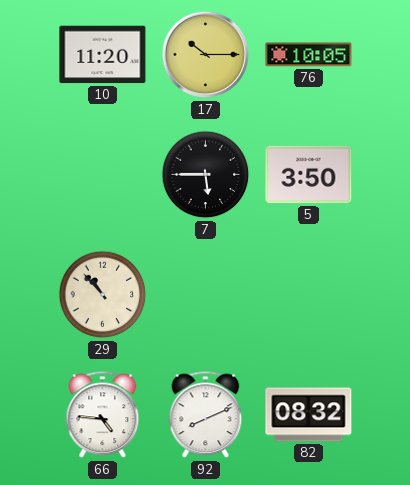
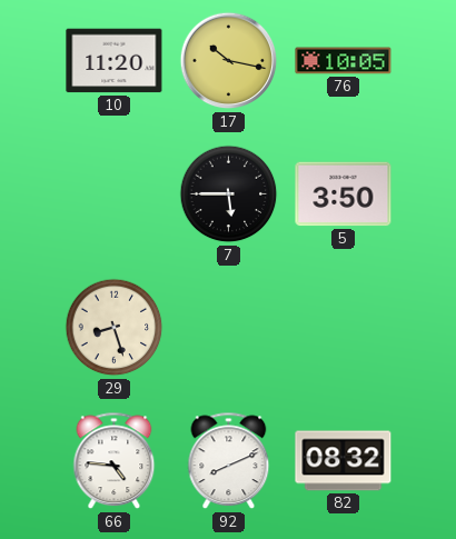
17: 10:15 -> 10:17 (229, 61)
29: 10:53 -> 8:27 (115, 328)
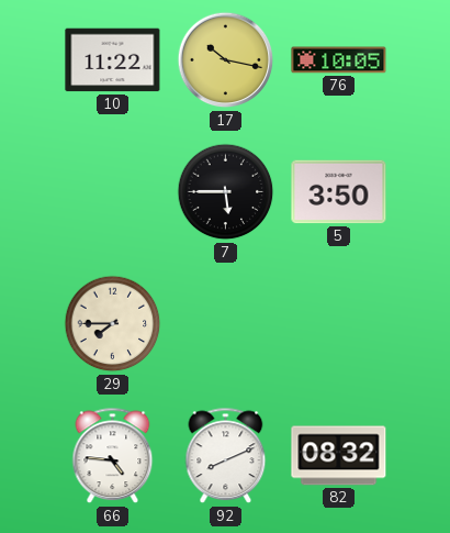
10: 11:20 -> 11:22 (113, 60)
29: 8:27 -> 7:45 (113, 324)
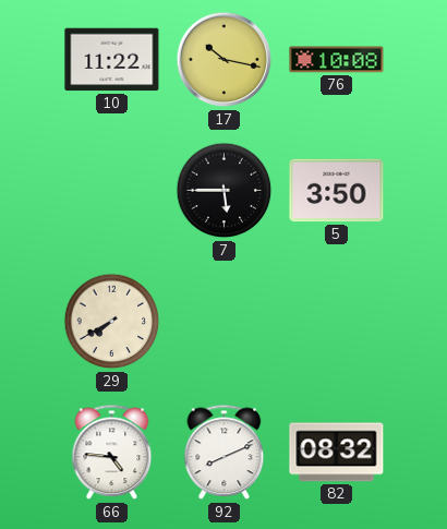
76: 10:05 -> 10:08 (337, 60)
29: 7:45 -> 7:40 (112, 322)
